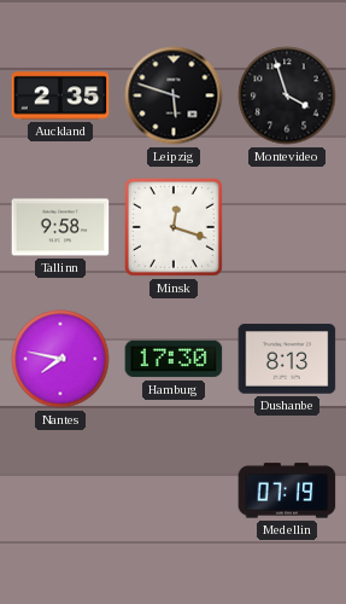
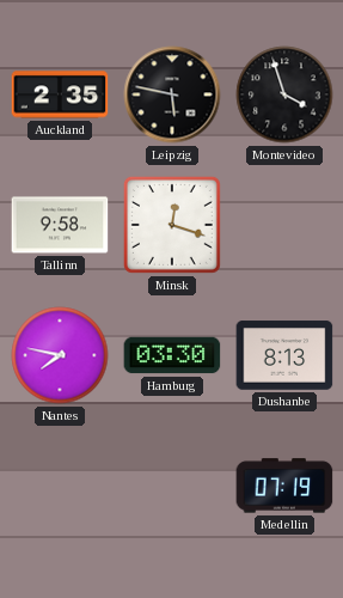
Leipzig: 5:48 -> 5:47 (172, 94)
Hamburg: 17:30 -> 03:30 (172, 355)
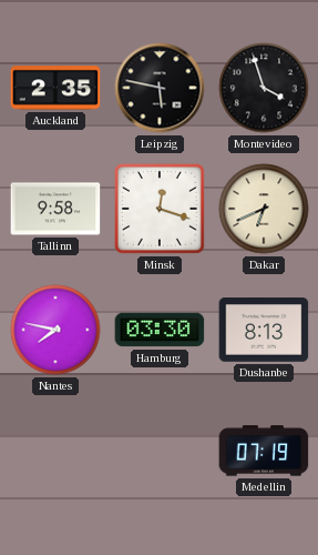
Dakar: none -> 6:41 (264, 209)
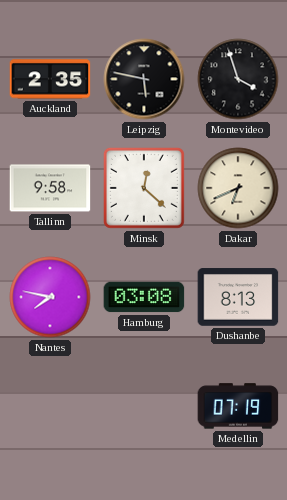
Minsk: 12:18 -> 12:22 (144, 188)
Hamburg: 03:30 -> 03:08 (144, 297)
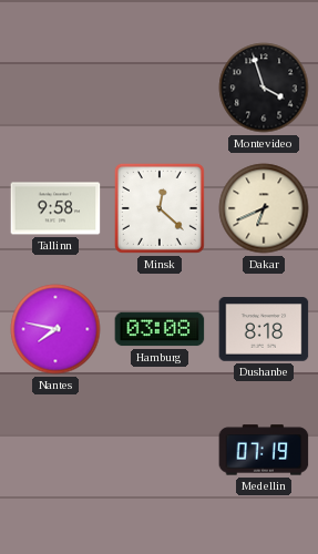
Auckland: 2:35 -> none (50, 79)
Leipzig: 5:47 -> none (144, 79)
Dushanbe: 8:13 -> 8:18 (264, 329)
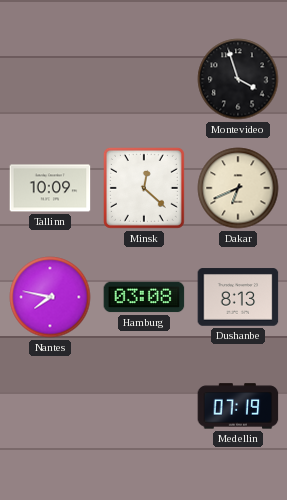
Tallinn: 9:58 -> 10:09 (50, 188)
Dushanbe: 8:18 -> 8:13 (238, 297)
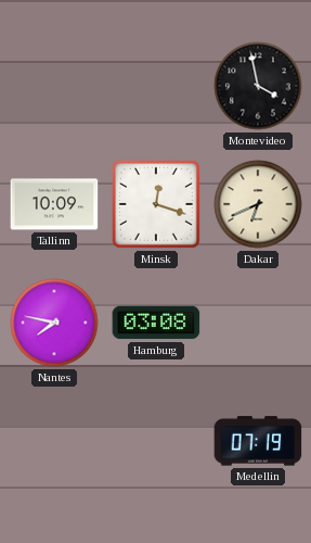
Montevideo: 3:57 -> 3:58 (258, 86)
Minsk: 12:22 -> 12:18 (156, 204)
Dushanbe: 8:13 -> none (238, 297)
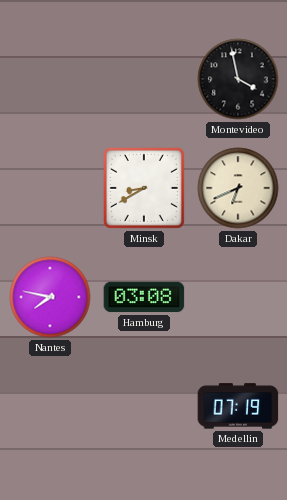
Tallinn: 10:09 -> none (54, 204)
Minsk: 12:18 -> 8:40 (144, 188)
